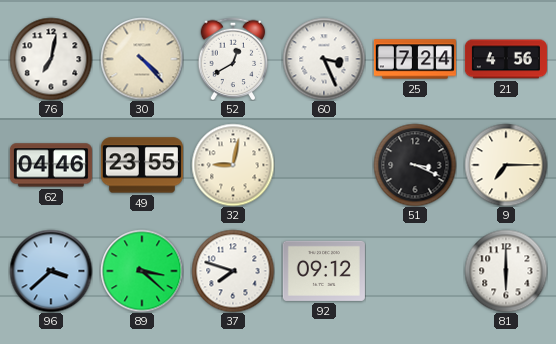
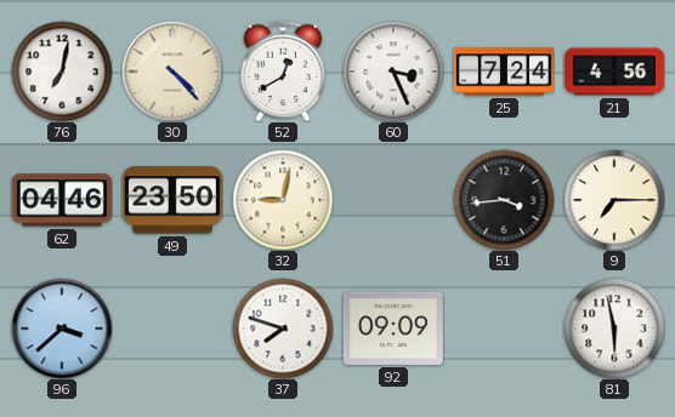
49: 23:55 -> 23:50 (172, 200)
51: 3:19 -> 3:44 (504, 200)
89: 3:22 -> none (142, 271)
92: 09:12 -> 09:09 (393, 329)
81: 6:00 -> 5:58 (614, 329)
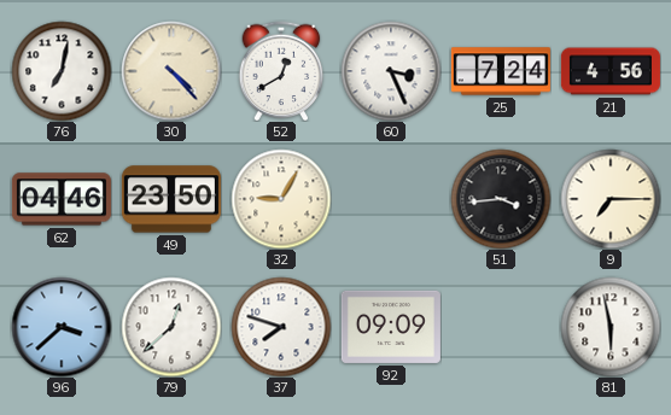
32: 9:02 -> 9:05 (281, 199)
79: none -> 12:38 (171, 327)
